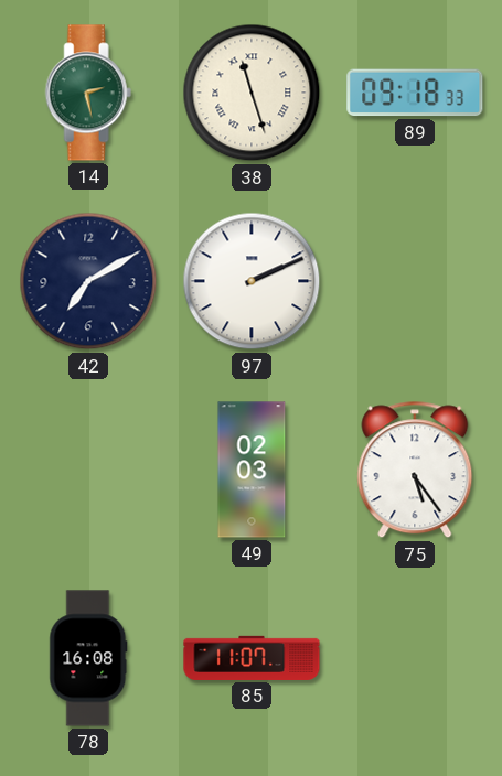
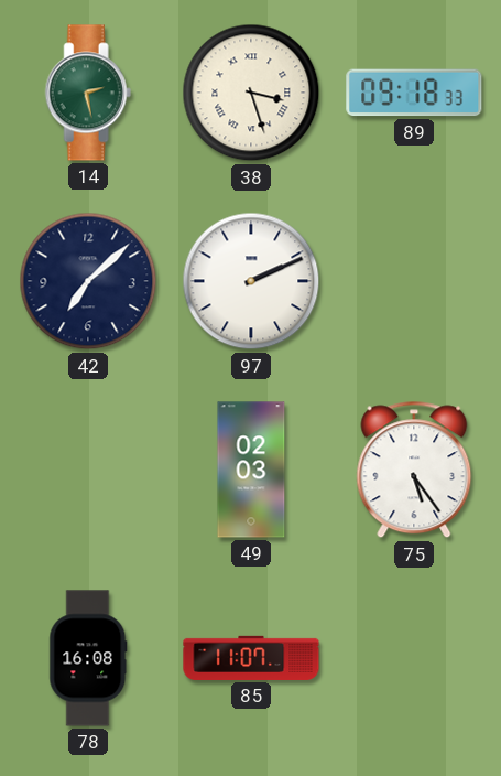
38: 11:27 -> 3:27 (251, 93)
42: 7:10 -> 7:08 (88, 281)
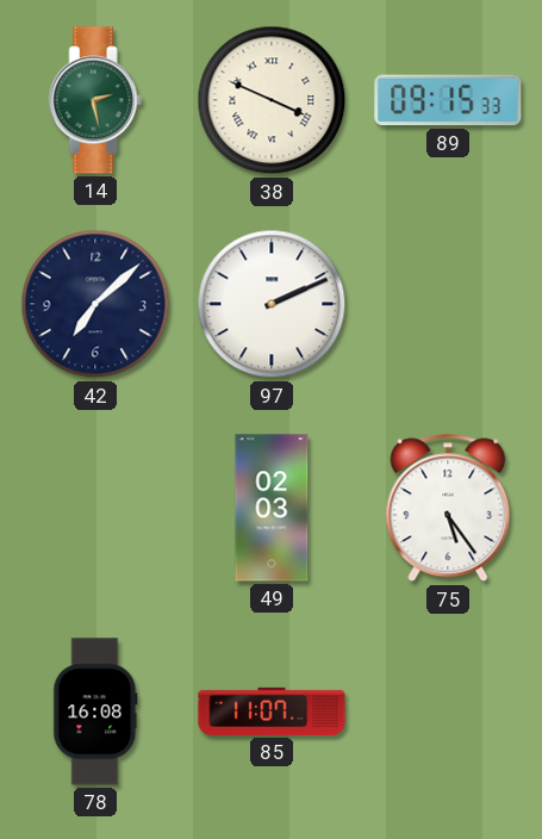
38: 3:27 -> 3:49 (272, 100)
89: 09:18 -> 09:15 (448, 100)
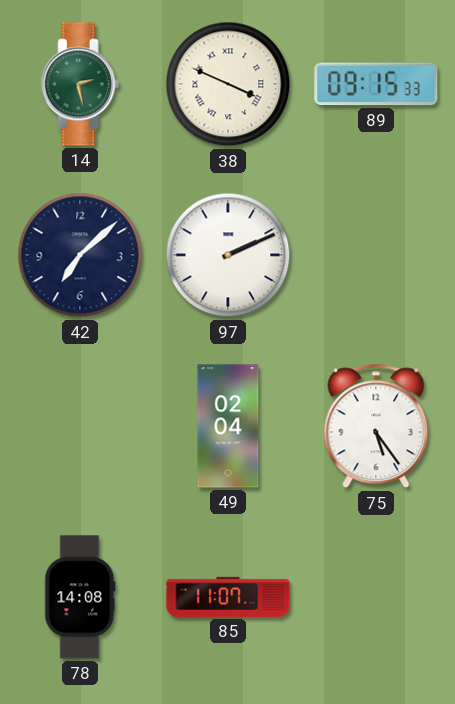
49: 02:03 -> 02:04 (228, 426)
78: 16:08 -> 14:08 (80, 597)
